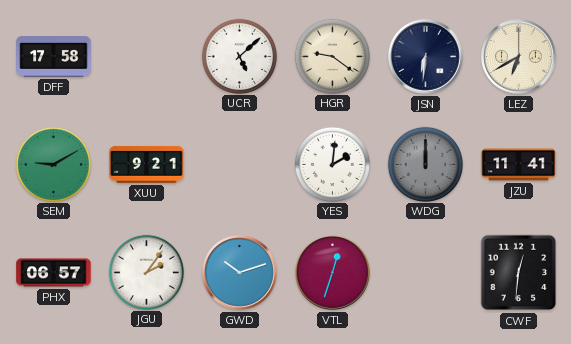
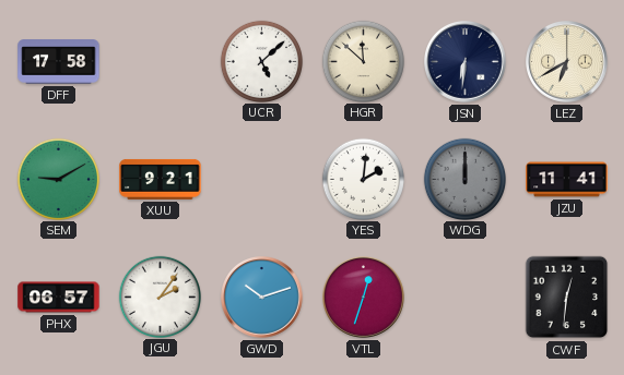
HGR: 9:21 -> 11:52 (363, 61)
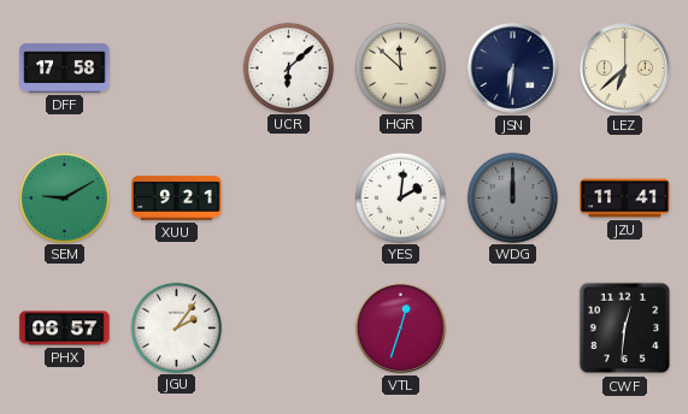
UCR: 5:08 -> 6:08 (288, 67)
LEZ: 6:40 -> 6:38 (625, 69)
GWD: 10:12 -> none (262, 298)
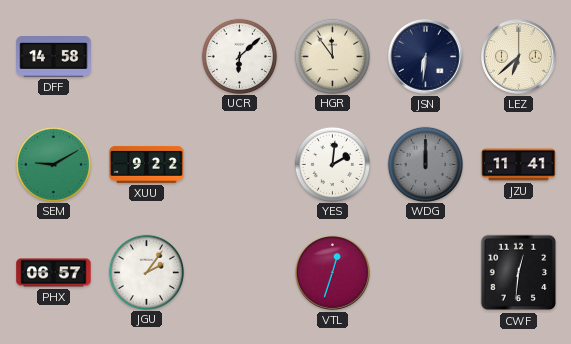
DFF: 17:58 -> 14:58 (54, 57)
HGR: 11:52 -> 11:54 (332, 56)
XUU: 9:21 -> 9:22 (147, 164)
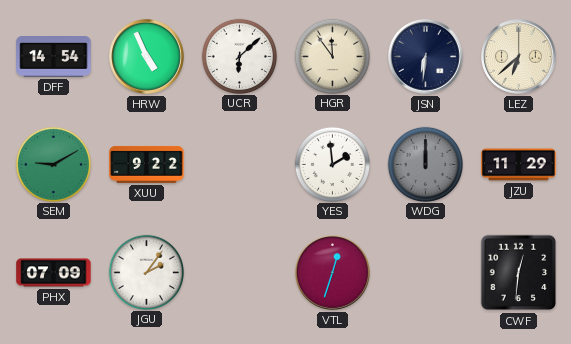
DFF: 14:58 -> 14:54 (54, 57)
HRW: none -> 4:56 (147, 57)
YES: 2:01 -> 1:59 (332, 164)
JZU: 11:41 -> 11:29 (519, 165)
PHX: 06:57 -> 07:09 (54, 273)
